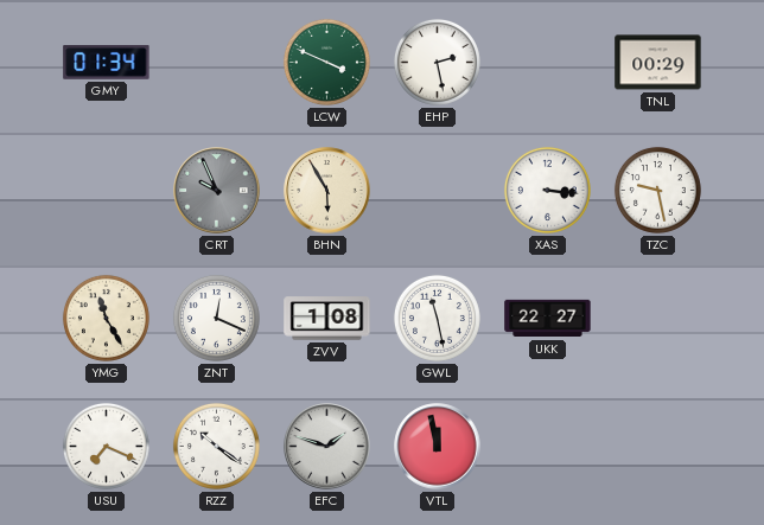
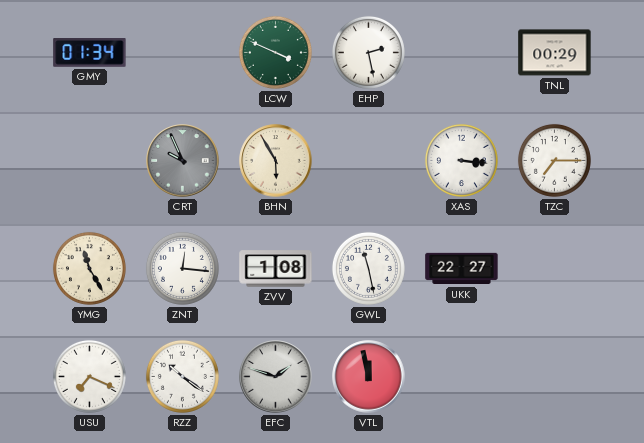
TZC: 9:28 -> 7:15 (554, 160)
ZNT: 12:19 -> 12:16 (182, 268)
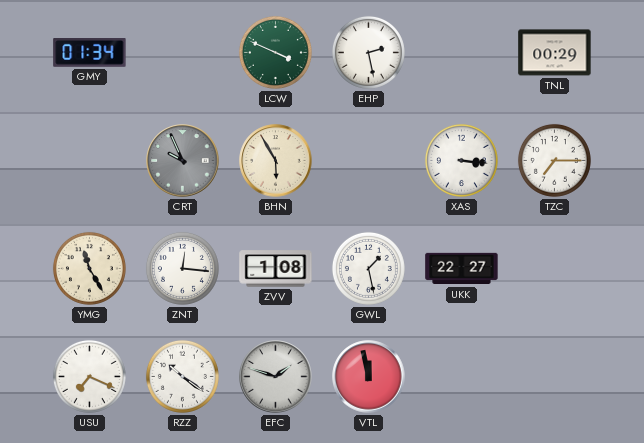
GWL: 11:28 -> 1:28 (368, 268)
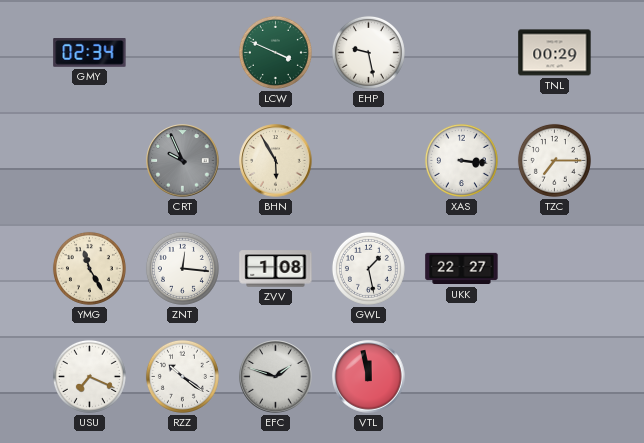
GMY: 01:34 -> 02:34 (90, 53)
EHP: 2:28 -> 9:28 (368, 52)
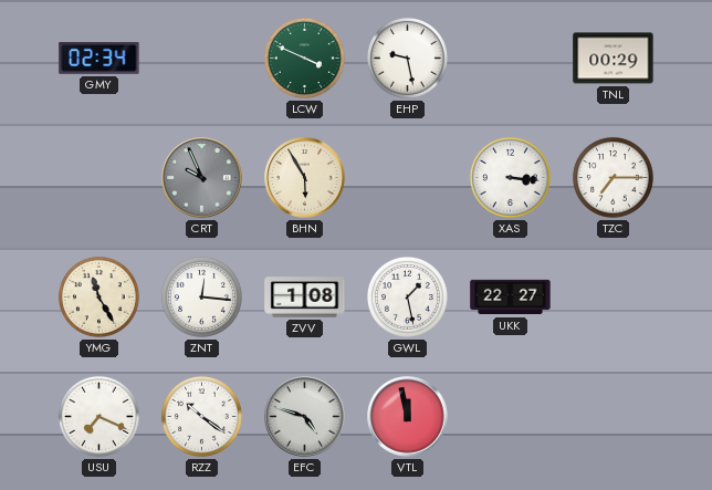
EFC: 1:48 -> 4:48 (305, 417)
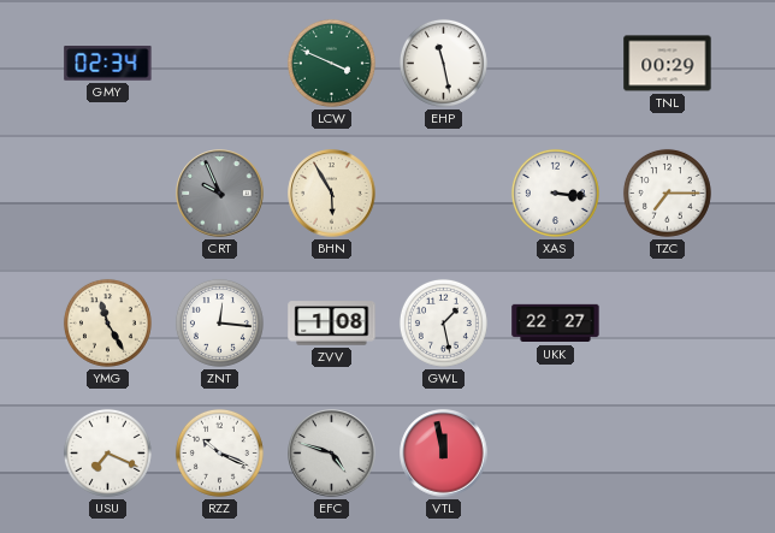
EHP: 9:28 -> 11:28 (443, 63)
RZZ: 10:21 -> 10:19 (219, 452)
